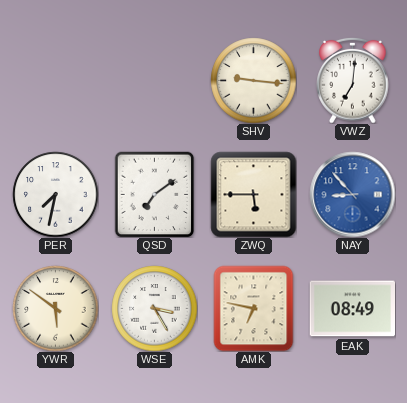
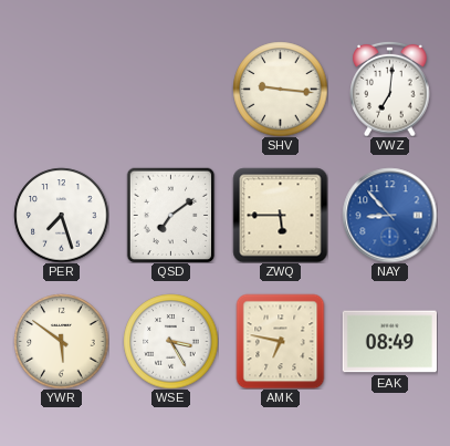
PER: 7:32 -> 7:27 (61, 215)
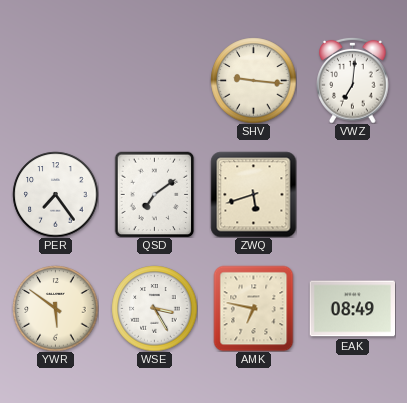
PER: 7:27 -> 7:24 (55, 194)
ZWQ: 5:45 -> 5:42 (253, 194)
NAY: 8:53 -> none (389, 215)
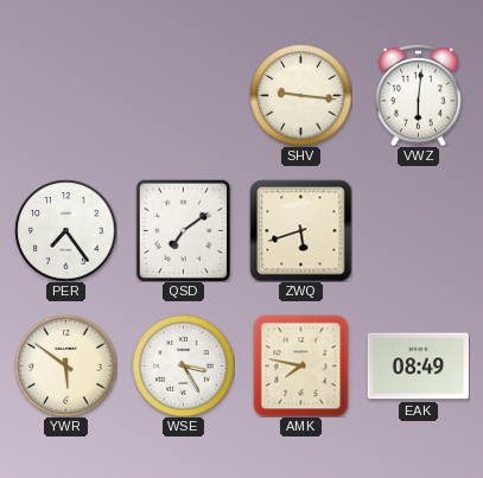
VWZ: 7:01 -> 6:01 (419, 95)
AMK: 6:47 -> 7:47 (301, 365)
